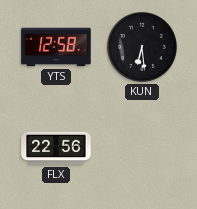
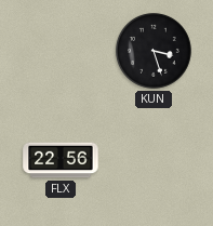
YTS: 12:58 -> none (56, 47)
KUN: 6:29 -> 3:27 (154, 51)
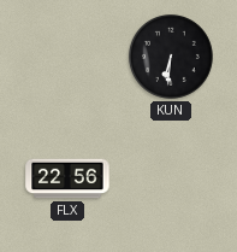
KUN: 3:27 -> 6:31 (171, 57)
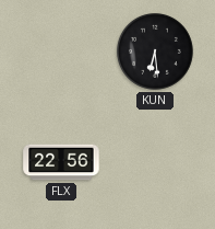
KUN: 6:31 -> 6:29 (155, 51)
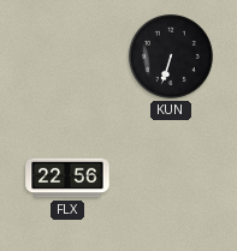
KUN: 6:29 -> 6:33 (171, 56)
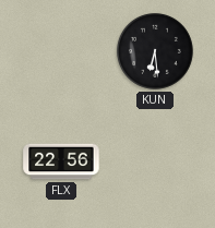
KUN: 6:33 -> 6:29 (155, 51)
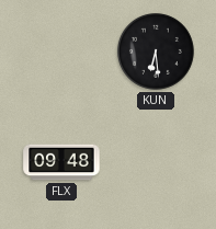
FLX: 22:56 -> 09:48 (61, 162)
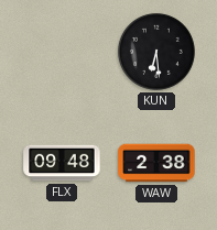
WAW: none -> 2:38 (156, 163)
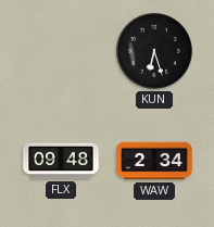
KUN: 6:29 -> 6:27 (154, 51)
WAW: 2:38 -> 2:34 (154, 161)
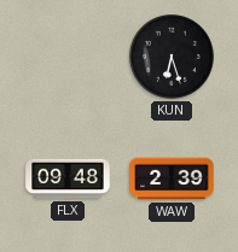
WAW: 2:34 -> 2:39 (172, 178)
